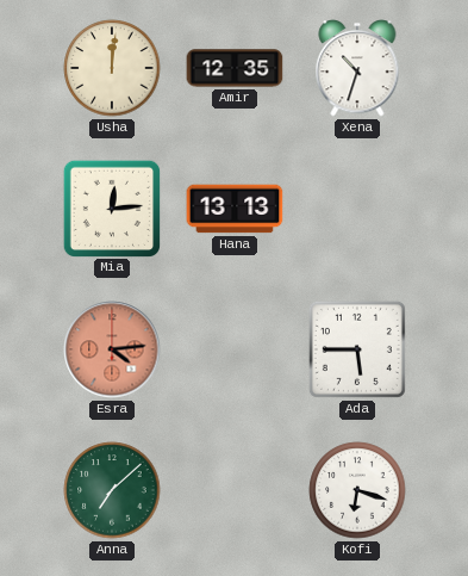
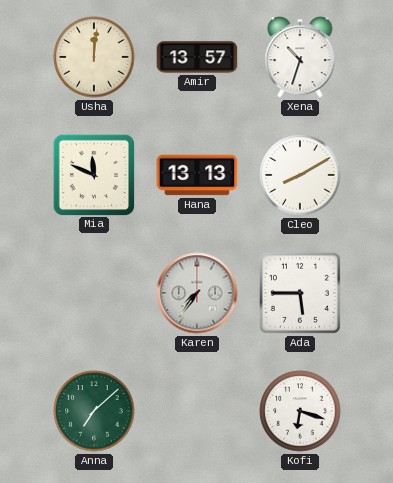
Amir: 12:35 -> 13:57 (197, 57)
Mia: 12:14 -> 11:49 (93, 174)
Cleo: none -> 8:10 (300, 175)
Esra: 4:14 -> none (112, 349)
Karen: none -> 7:36 (197, 293)
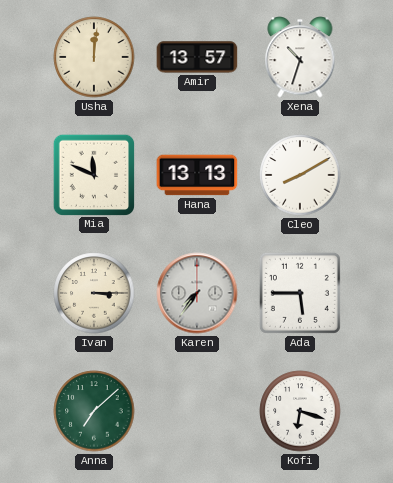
Ivan: none -> 3:15 (94, 293)
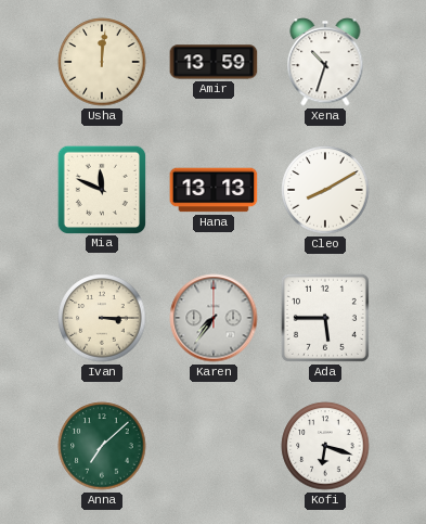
Amir: 13:57 -> 13:59 (214, 62)
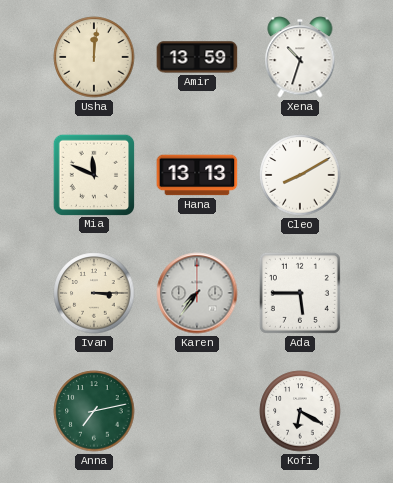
Anna: 7:08 -> 7:13 (94, 411)
Kofi: 6:18 -> 6:20 (300, 411)
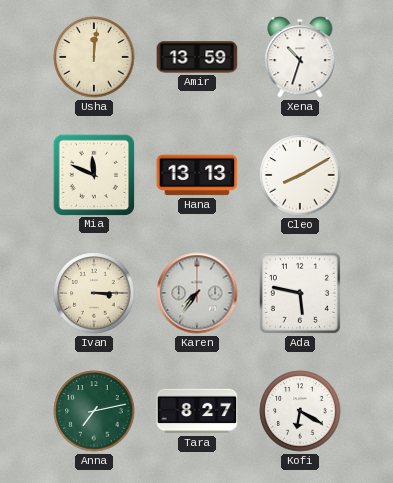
Ada: 5:45 -> 5:47 (300, 293)
Tara: none -> 8:27 (197, 411)
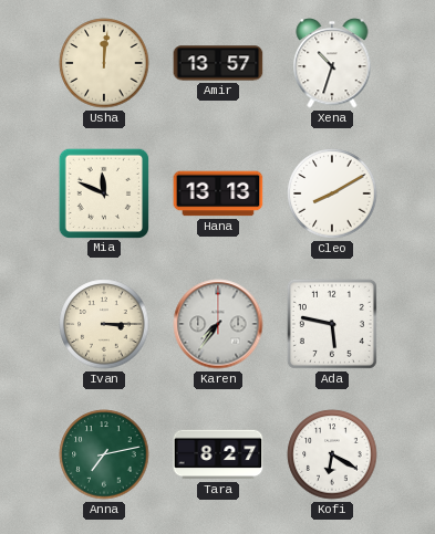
Amir: 13:59 -> 13:57 (218, 63)
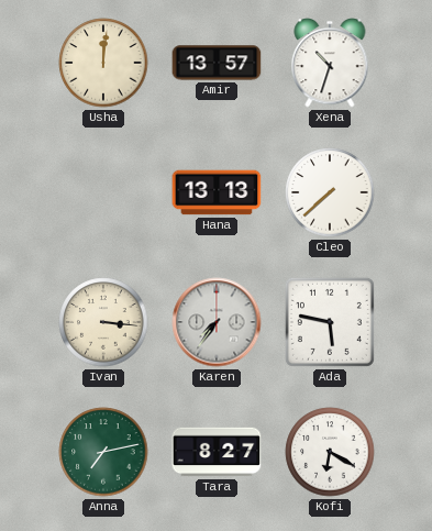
Mia: 11:49 -> none (103, 192)
Cleo: 8:10 -> 7:38 (330, 192)
Ivan: 3:15 -> 3:16 (103, 322)
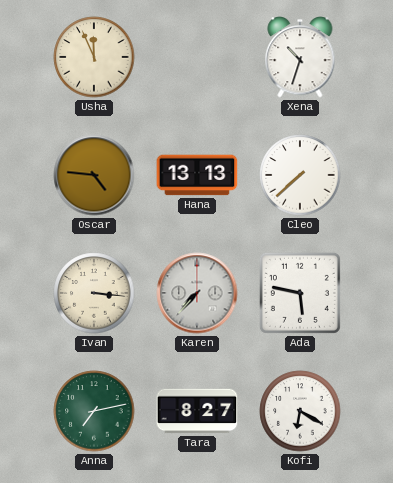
Usha: 12:01 -> 11:56 (94, 57)
Amir: 13:57 -> none (217, 63)
Oscar: none -> 4:46 (94, 175)
Karen: 7:36 -> 7:37 (197, 293)
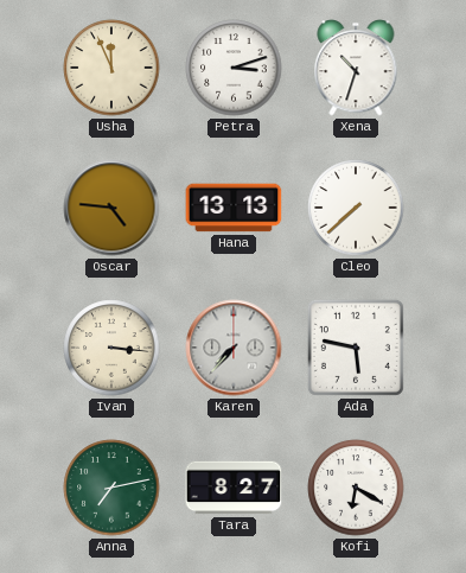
Petra: none -> 3:12 (234, 68)
